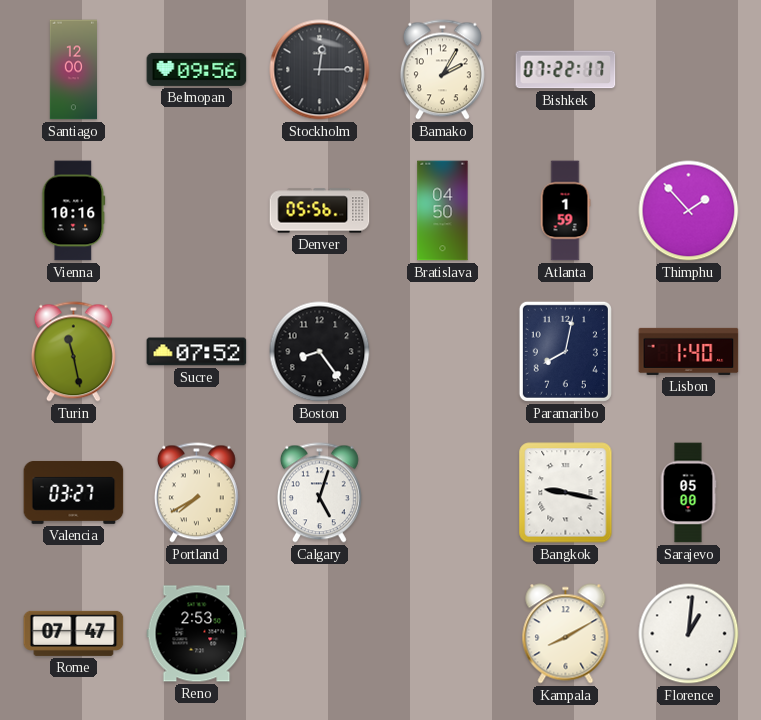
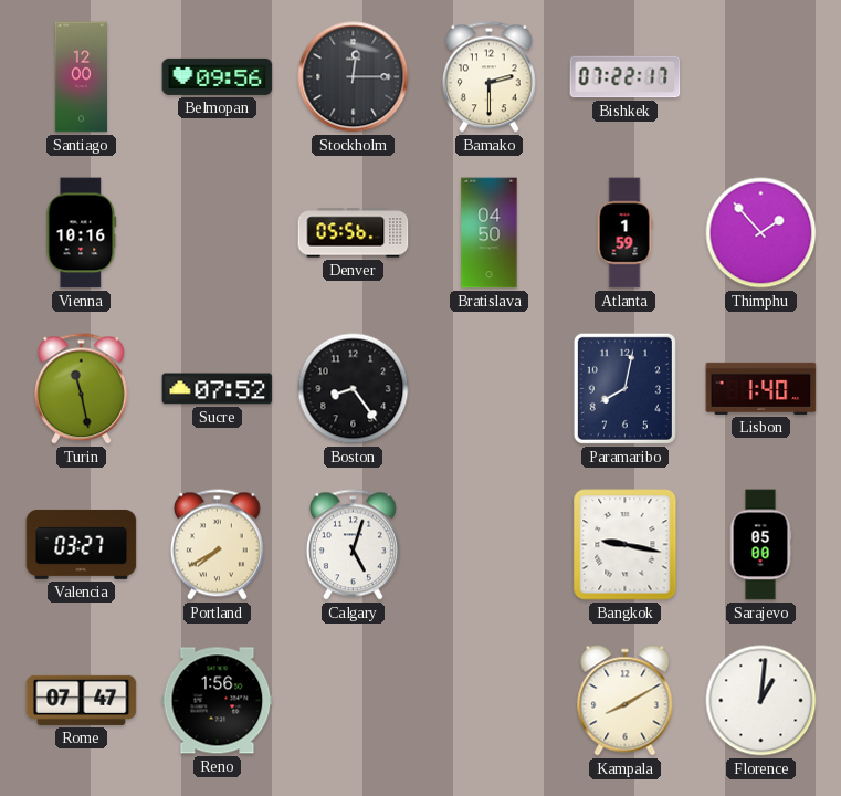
Bamako: 2:05 -> 2:30 (488, 77)
Reno: 2:53 -> 1:56 (218, 701)
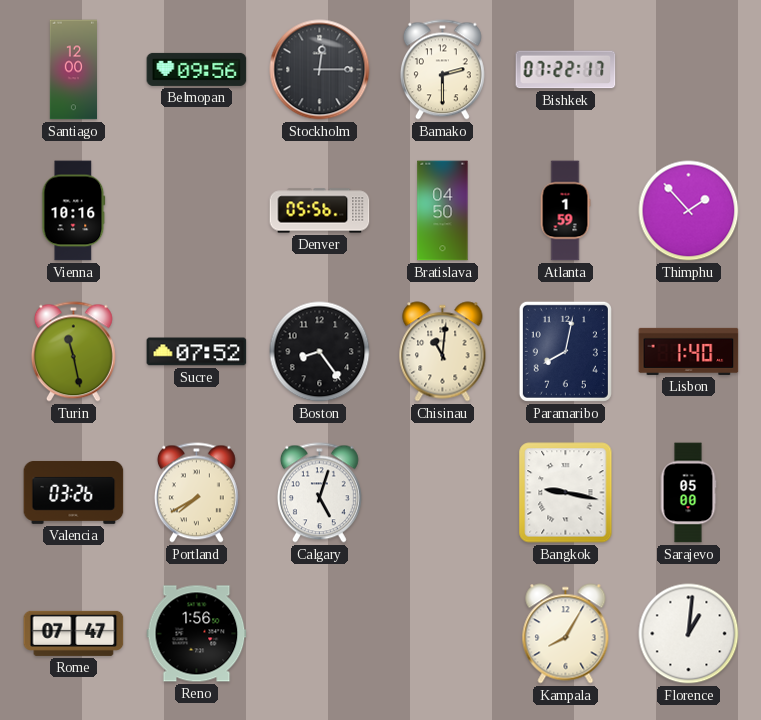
Chisinau: none -> 11:01 (443, 352)
Valencia: 03:27 -> 03:26 (74, 492)
Kampala: 8:10 -> 8:05 (566, 634)
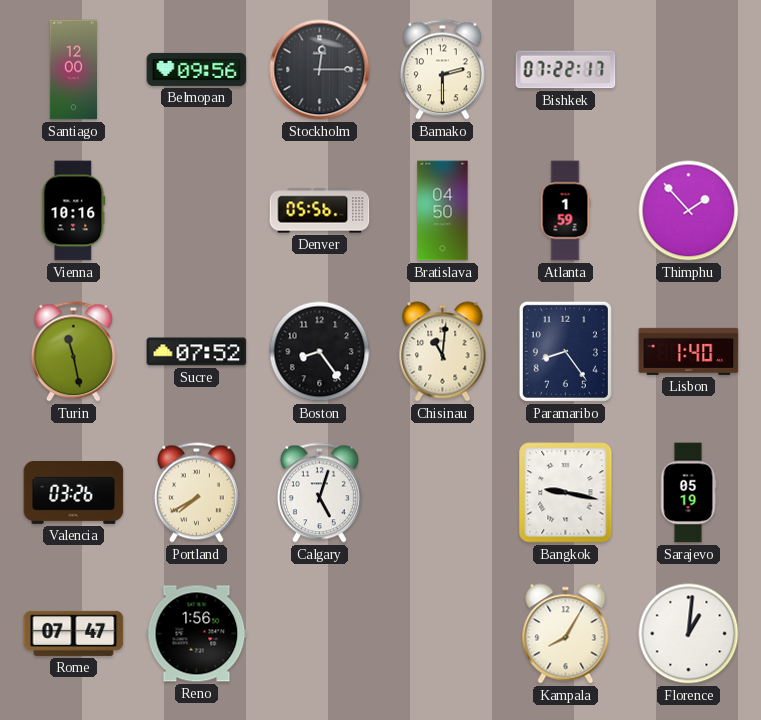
Paramaribo: 8:02 -> 8:24 (565, 351)
Sarajevo: 05:00 -> 05:19 (688, 493)
